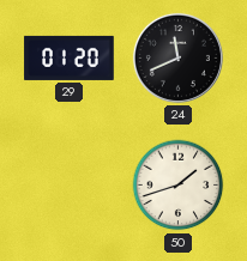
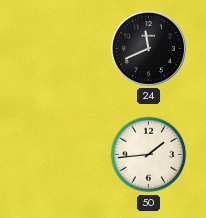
29: 01:20 -> none (70, 57)
50: 1:42 -> 1:44 (149, 155)
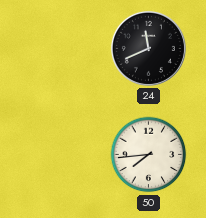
50: 1:44 -> 7:44 (149, 155)
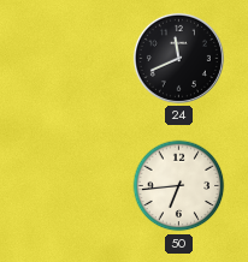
50: 7:44 -> 6:44 (179, 186)
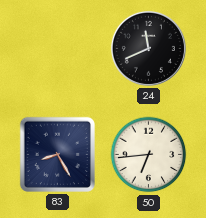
83: none -> 8:25 (57, 154)
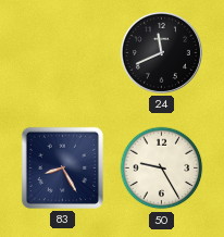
50: 6:44 -> 9:25 (162, 169)
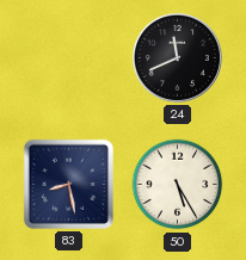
83: 8:25 -> 8:28 (68, 184)
50: 9:25 -> 5:25 (178, 185)
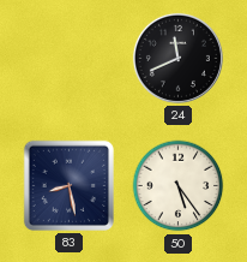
50: 5:25 -> 5:24 (179, 186)
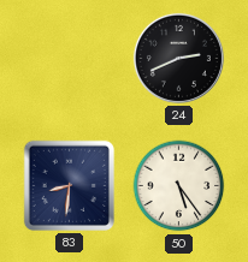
24: 11:41 -> 2:41 (178, 58)
83: 8:28 -> 8:31 (69, 185)
